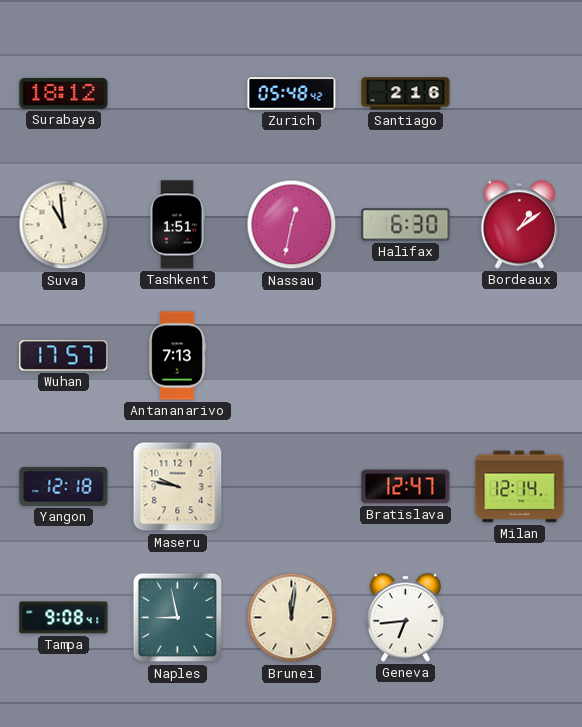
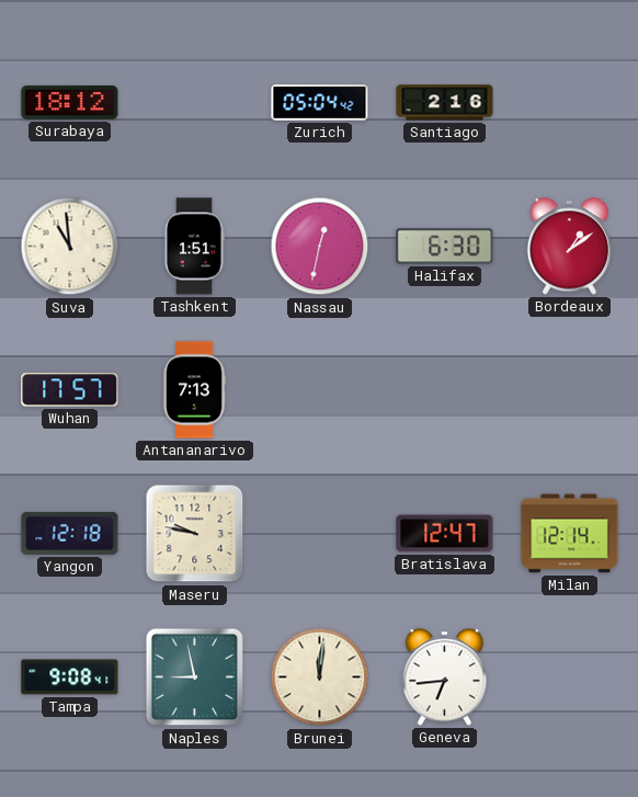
Zurich: 05:48 -> 05:04 (320, 103)
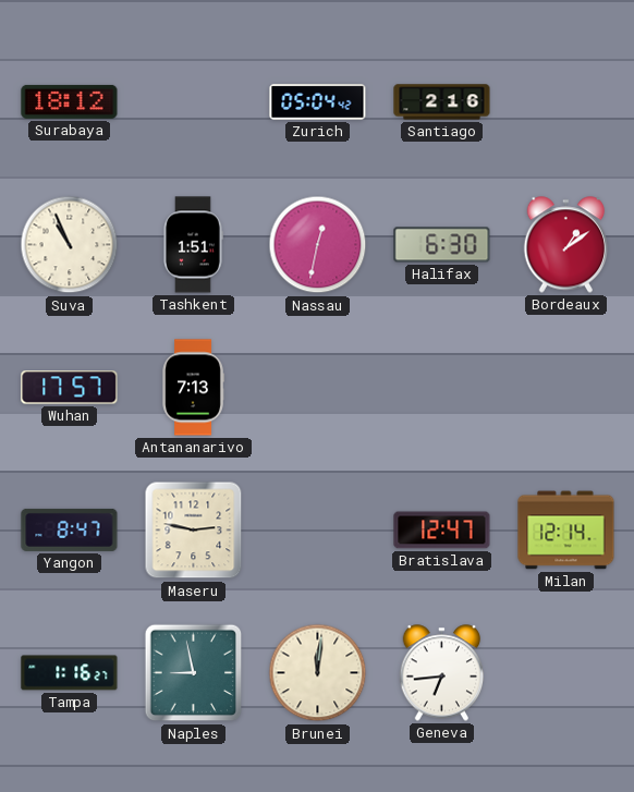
Suva: 10:59 -> 10:56 (70, 245)
Yangon: 12:18 -> 8:47 (70, 529)
Maseru: 9:47 -> 2:47 (194, 531)
Tampa: 9:08 -> 1:16 (70, 673)
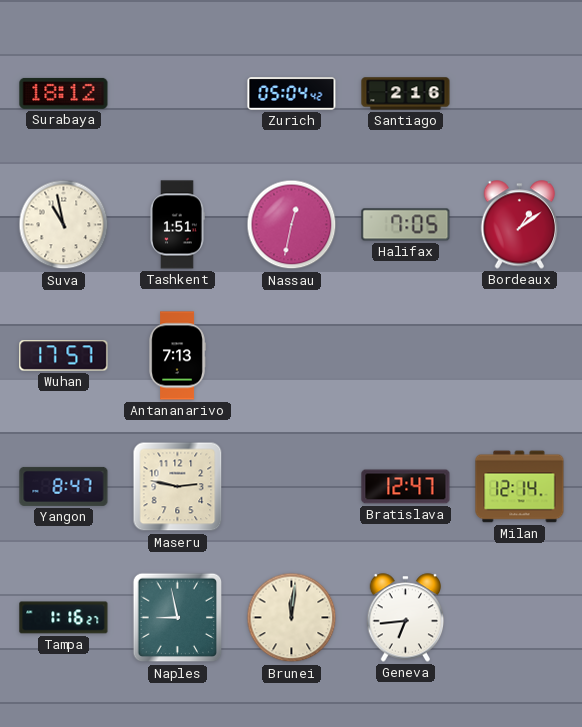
Suva: 10:56 -> 10:58 (64, 225)
Halifax: 6:30 -> 7:05 (406, 225)
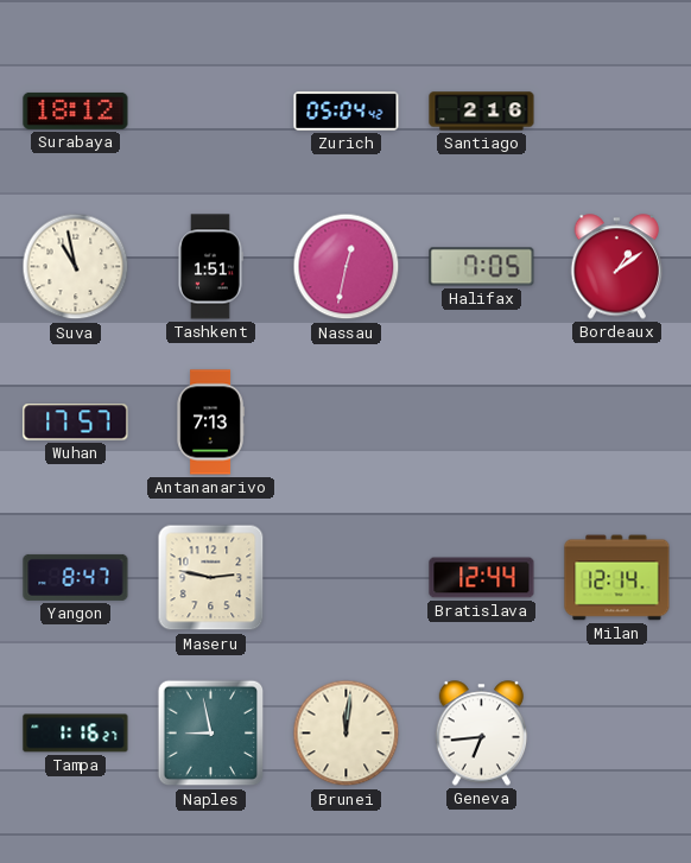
Bratislava: 12:47 -> 12:44 (482, 578)
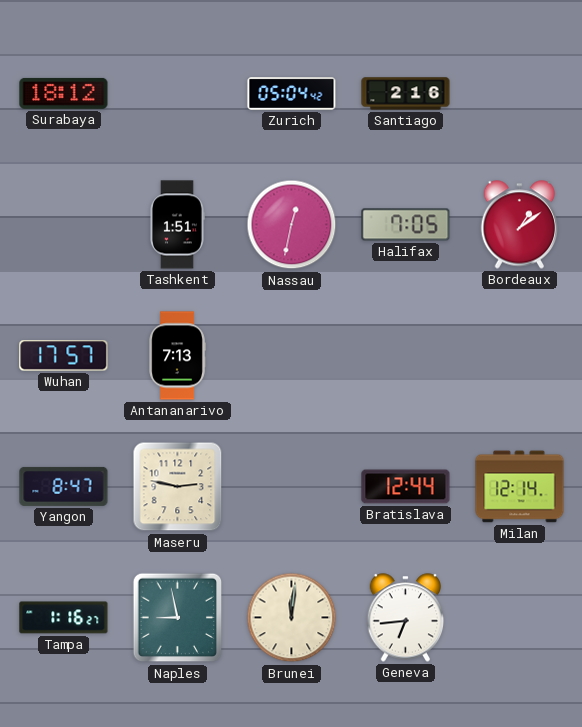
Suva: 10:58 -> none (76, 267)
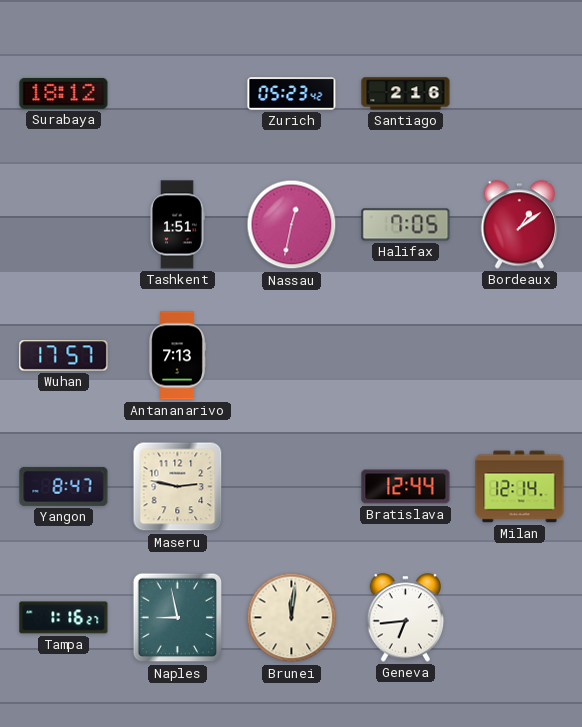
Zurich: 05:04 -> 05:23 (292, 94)
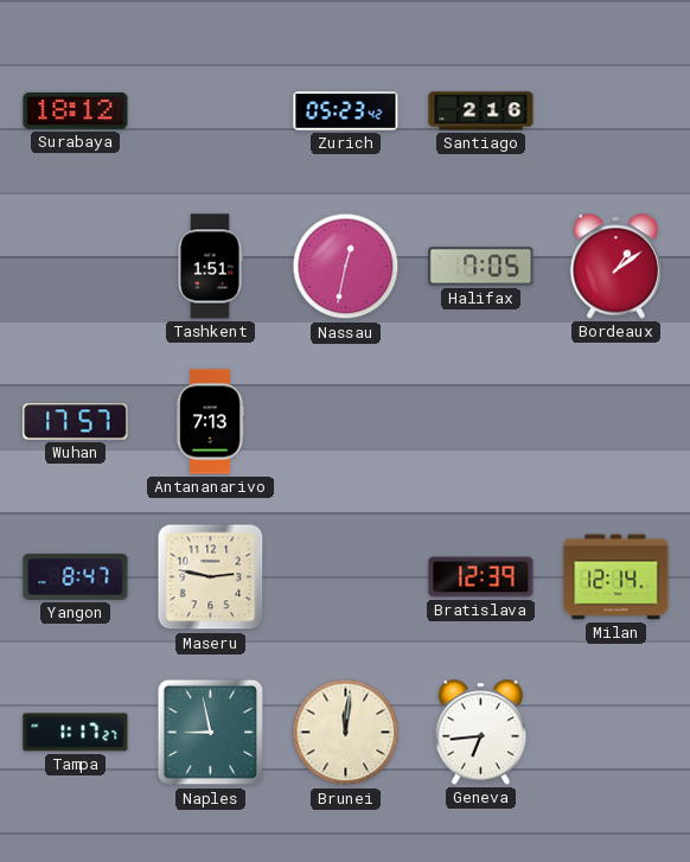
Bratislava: 12:44 -> 12:39 (481, 577)
Tampa: 1:16 -> 1:17 (76, 733)
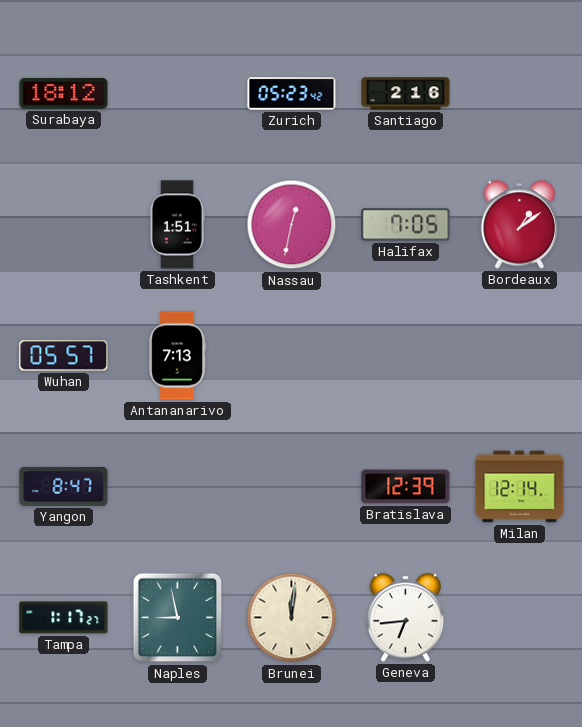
Wuhan: 17:57 -> 05:57 (64, 356)
Maseru: 2:47 -> none (211, 577)
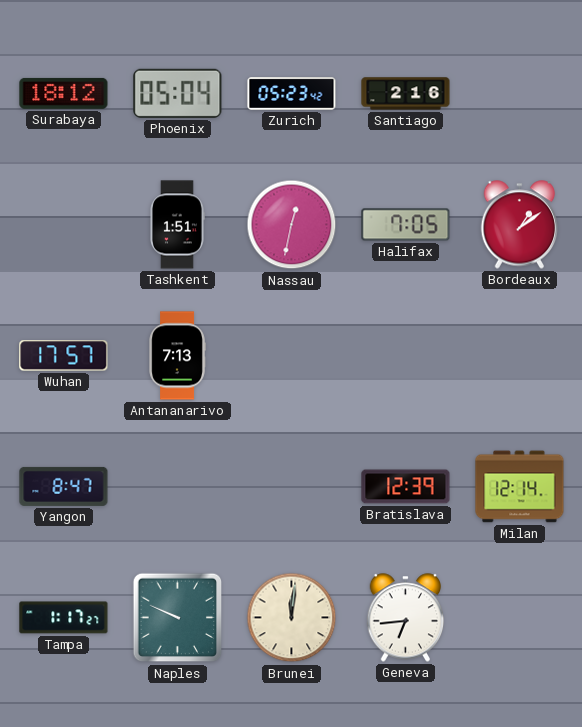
Phoenix: none -> 05:04 (178, 93)
Wuhan: 05:57 -> 17:57 (64, 356)
Naples: 8:58 -> 9:49 (178, 618)
